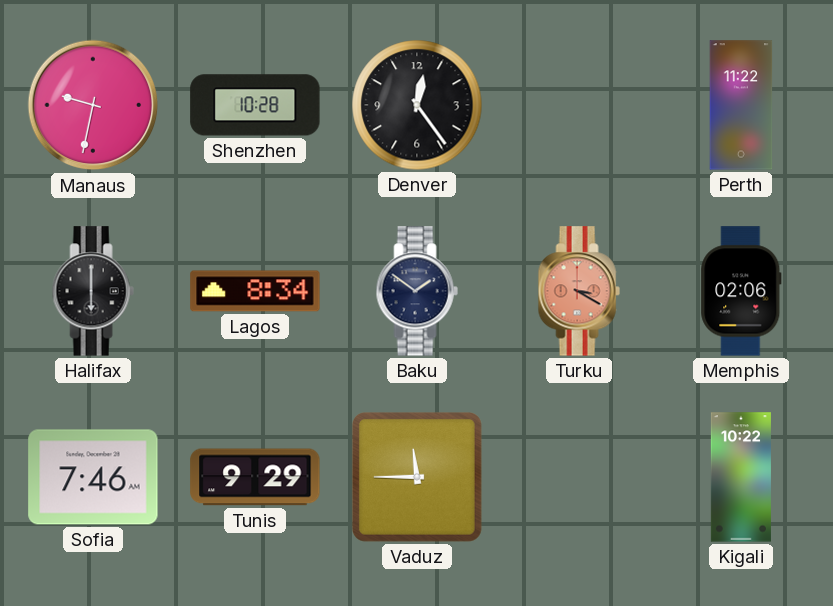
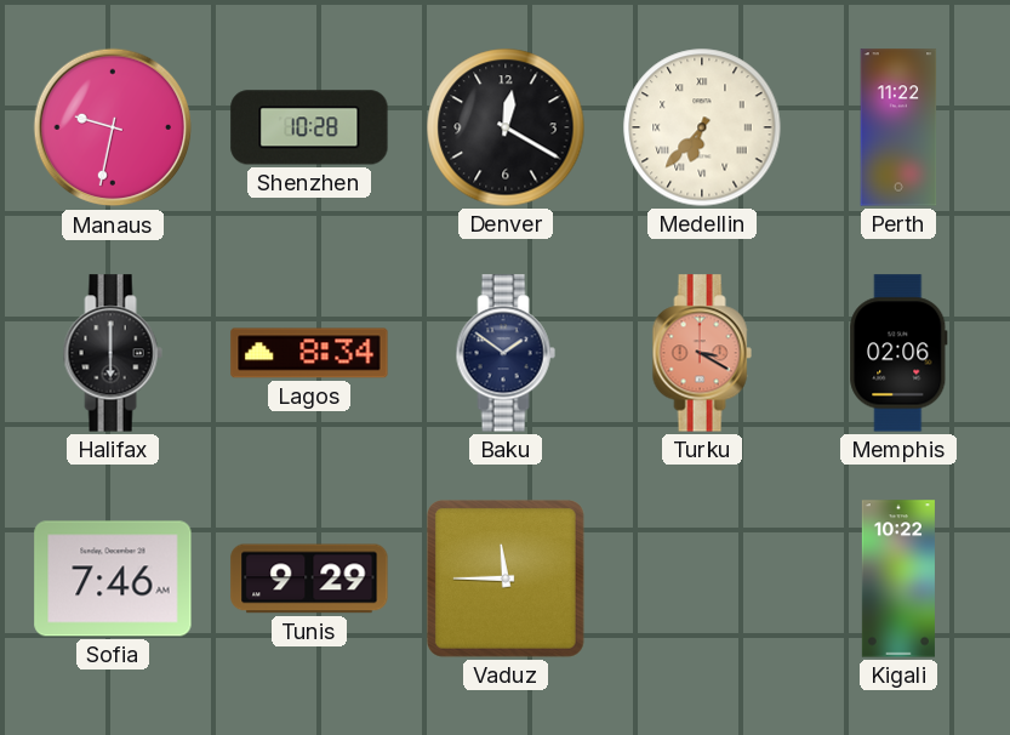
Denver: 12:24 -> 12:20 (506, 127)
Medellin: none -> 6:37 (702, 127)
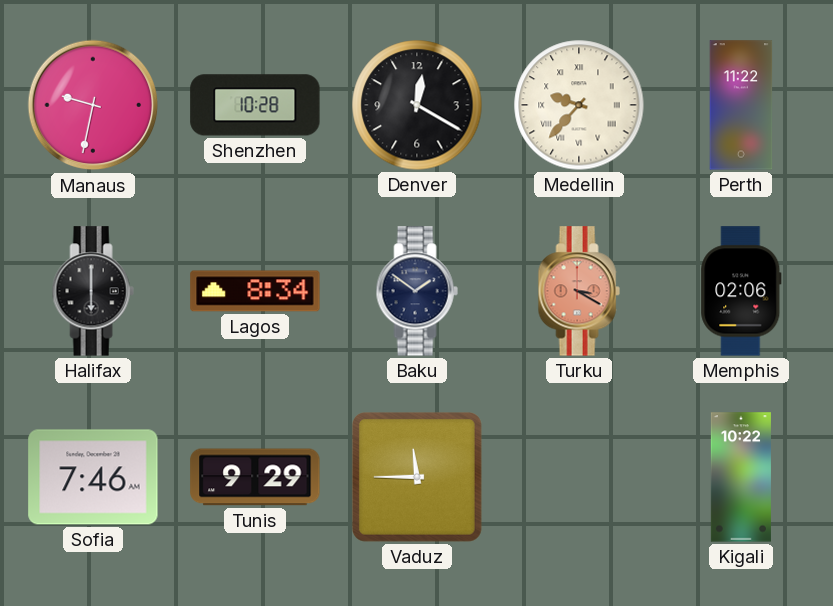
Medellin: 6:37 -> 9:37 (579, 105)
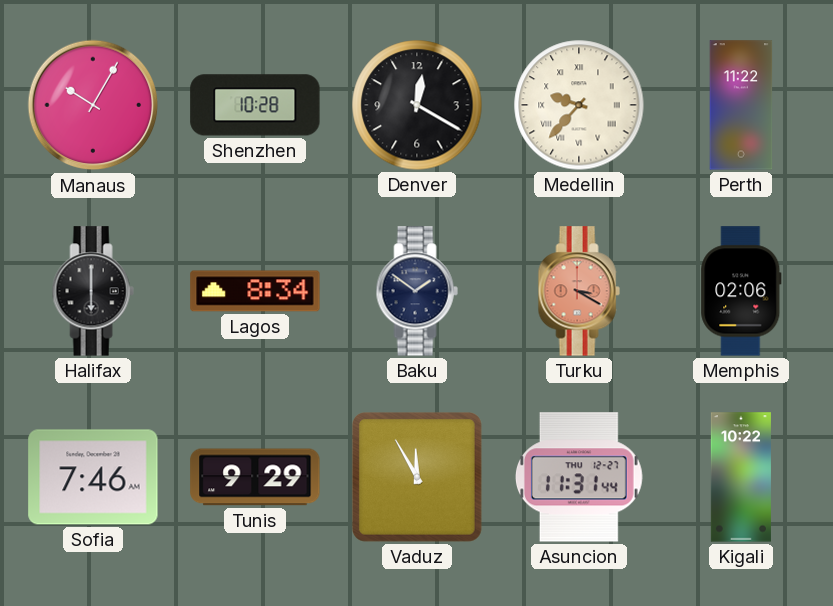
Manaus: 9:32 -> 10:05 (93, 105)
Vaduz: 11:45 -> 11:55 (417, 477)
Asuncion: none -> 11:31 (579, 477)
